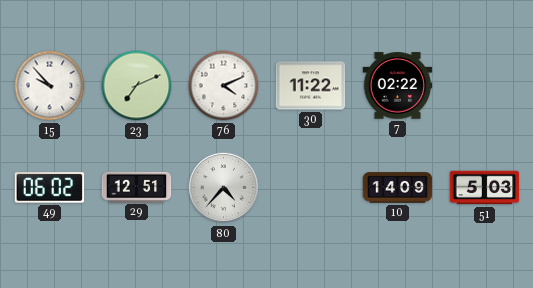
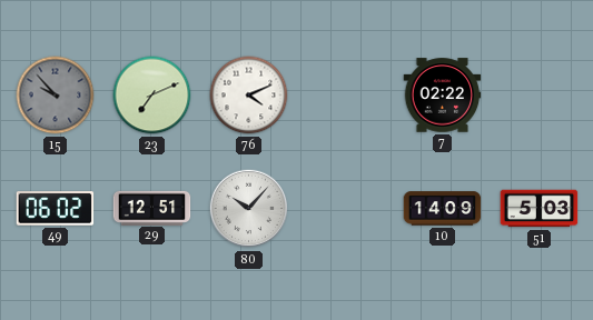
15 dial: white -> grey (56, 96)
30: 11:22 -> none (311, 86)
80: 4:37 -> 10:07 (249, 209)
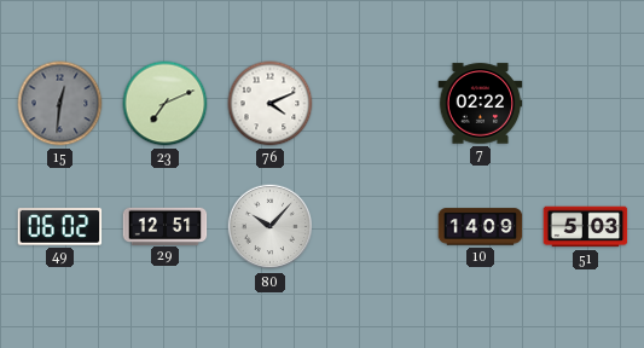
15: 9:53 -> 12:31 (60, 104)
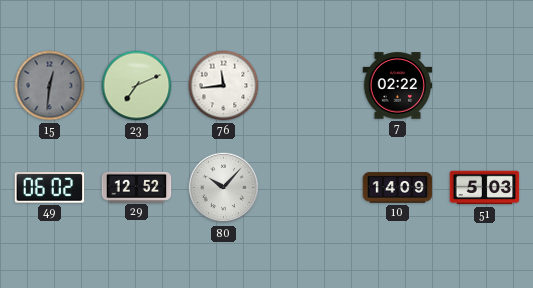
76: 4:11 -> 11:44 (224, 86)
29: 12:51 -> 12:52 (137, 187)
